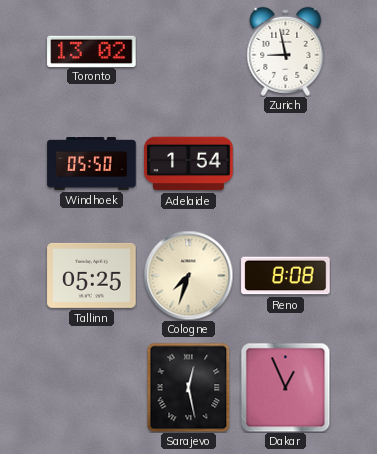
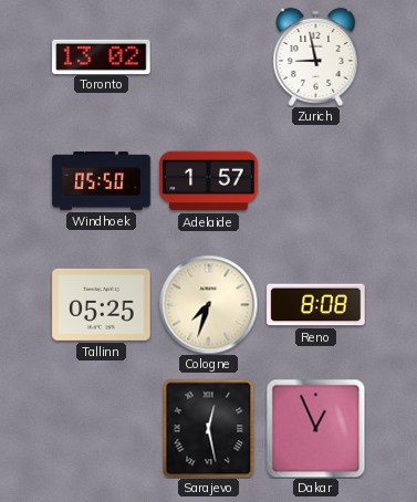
Adelaide: 1:54 -> 1:57 (209, 181)
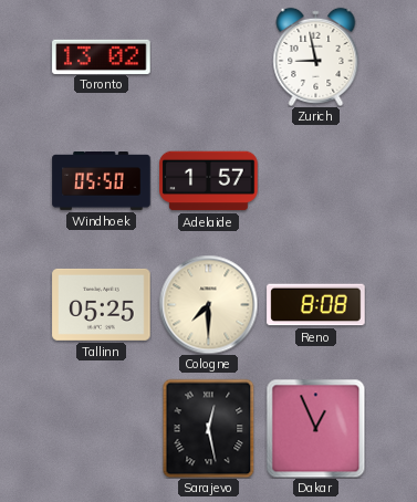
Cologne: 7:33 -> 7:30 (208, 304)
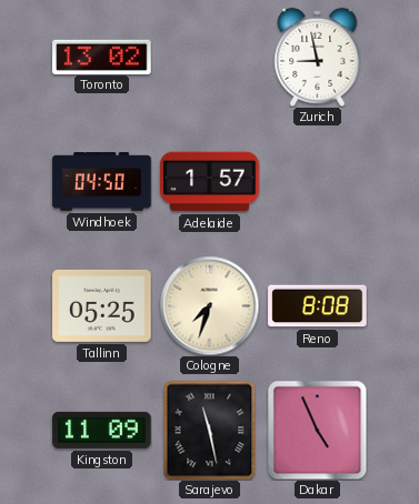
Windhoek: 05:50 -> 04:50 (102, 182)
Cologne: 7:30 -> 7:33 (209, 305)
Kingston: none -> 11:09 (102, 430)
Sarajevo: 12:28 -> 11:28 (210, 430)
Dakar: 12:56 -> 4:56 (317, 430)
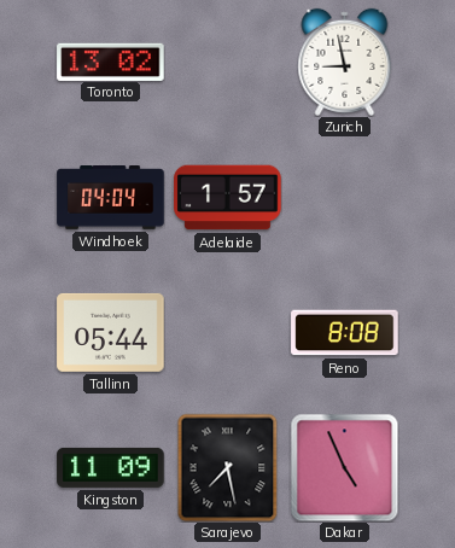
Windhoek: 04:50 -> 04:04 (111, 198)
Tallinn: 05:25 -> 05:44 (111, 332)
Cologne: 7:33 -> none (209, 305)
Sarajevo: 11:28 -> 7:28 (228, 467)
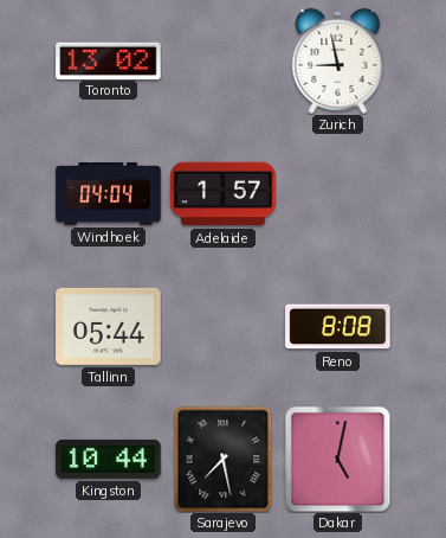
Kingston: 11:09 -> 10:44 (109, 459)
Dakar: 4:56 -> 5:02 (337, 459)
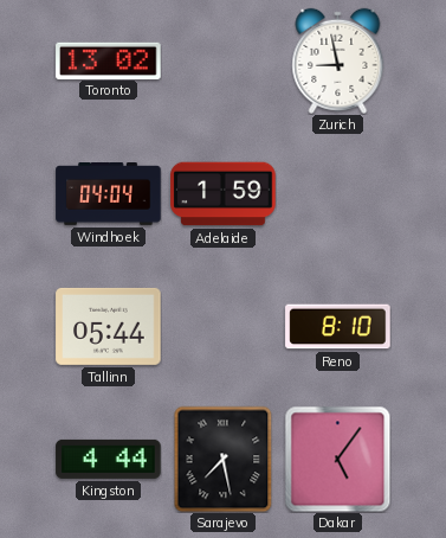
Adelaide: 1:57 -> 1:59 (224, 194)
Reno: 8:08 -> 8:10 (338, 327)
Kingston: 10:44 -> 4:44 (109, 459)
Dakar: 5:02 -> 5:06 (337, 459)
